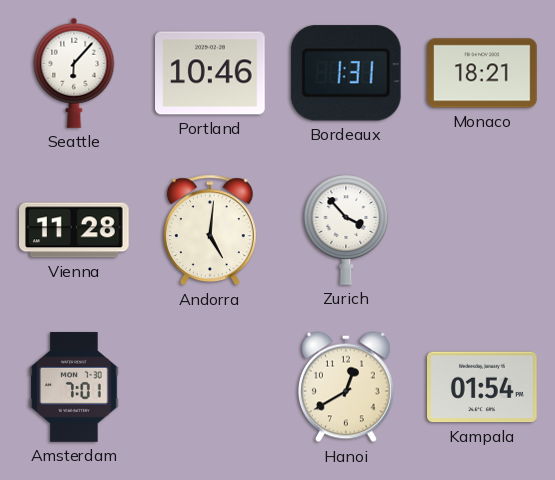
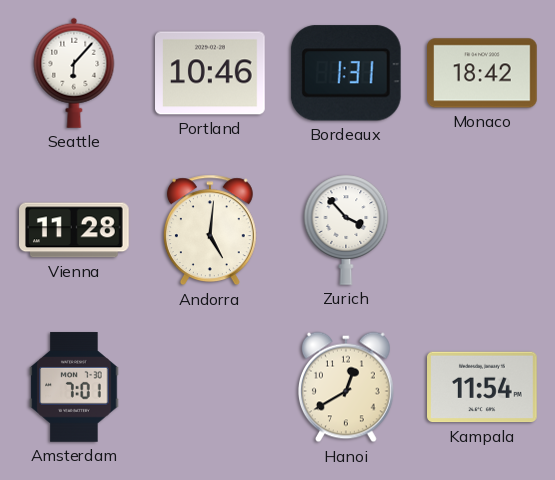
Monaco: 18:21 -> 18:42 (483, 73)
Kampala: 01:54 -> 11:54 (483, 387)
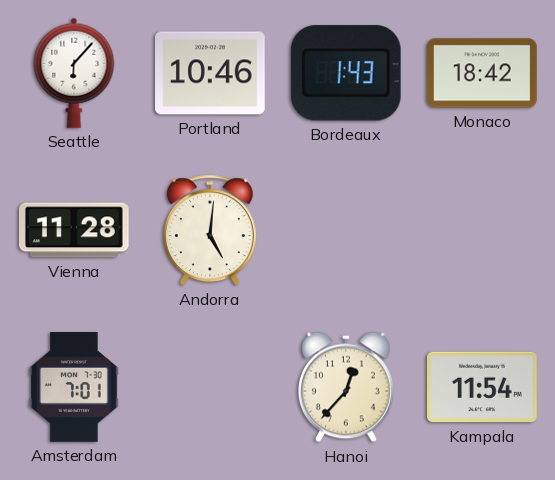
Bordeaux: 1:31 -> 1:43 (346, 73)
Zurich: 3:53 -> none (346, 230)
Hanoi: 12:40 -> 12:37 (346, 387)
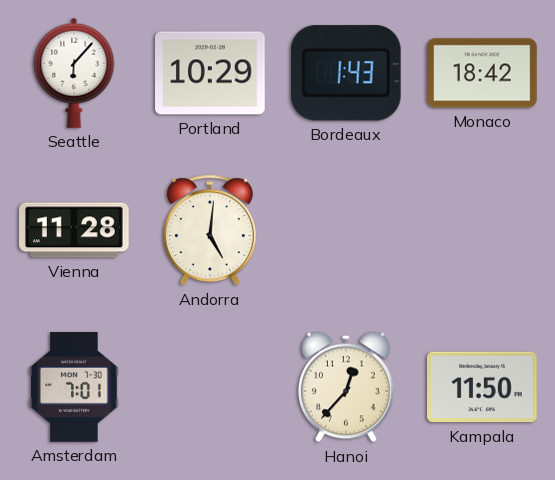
Portland: 10:46 -> 10:29 (211, 73)
Kampala: 11:54 -> 11:50 (483, 387)
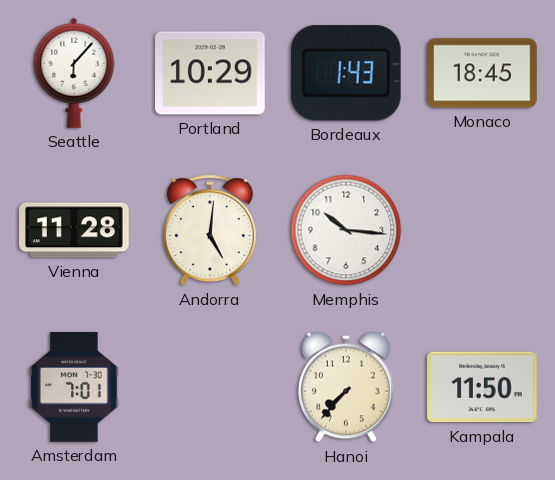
Monaco: 18:42 -> 18:45 (483, 73)
Memphis: none -> 10:16 (346, 230)
Hanoi: 12:37 -> 7:37 (346, 387)
